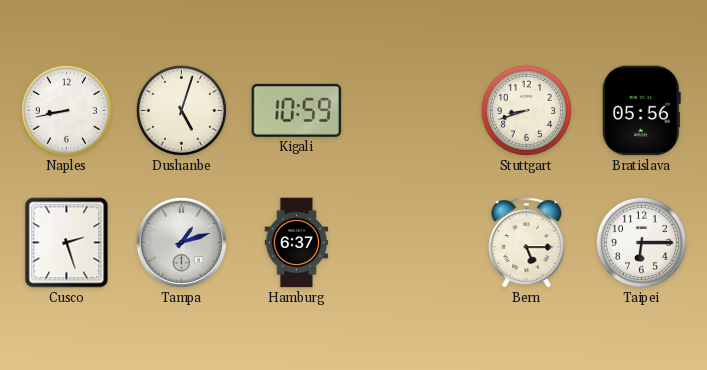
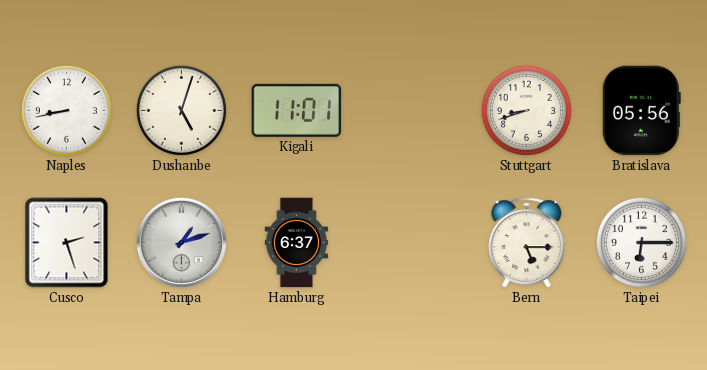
Kigali: 10:59 -> 11:01 (297, 110)
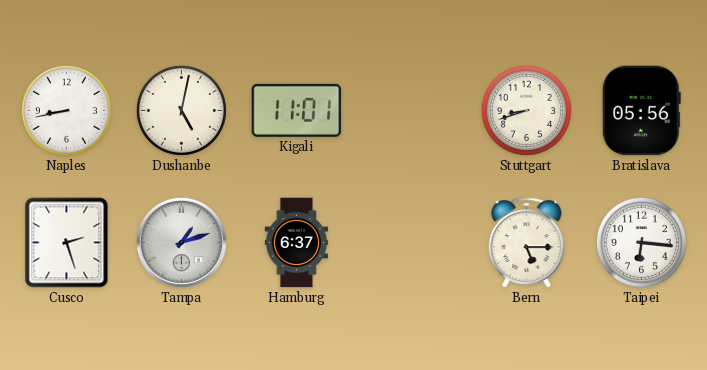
Dushanbe: 5:03 -> 5:02 (181, 110)
Taipei: 6:15 -> 6:16 (641, 242)
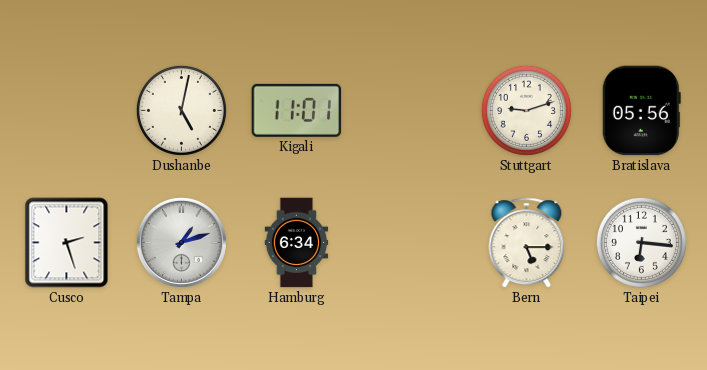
Naples: 8:43 -> none (66, 110)
Stuttgart: 8:42 -> 9:12 (526, 110)
Hamburg: 6:37 -> 6:34 (297, 243)
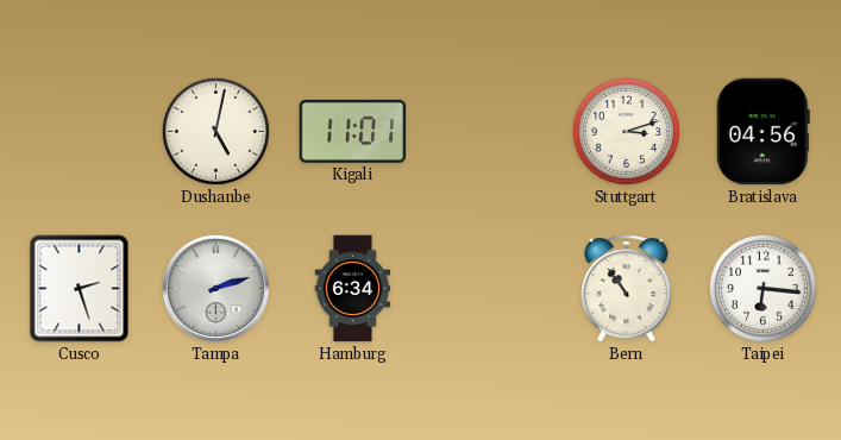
Stuttgart: 9:12 -> 3:12 (626, 131)
Bratislava: 05:56 -> 04:56 (762, 132)
Tampa: 1:12 -> 2:12 (215, 288)
Bern: 5:15 -> 10:54 (627, 289)
